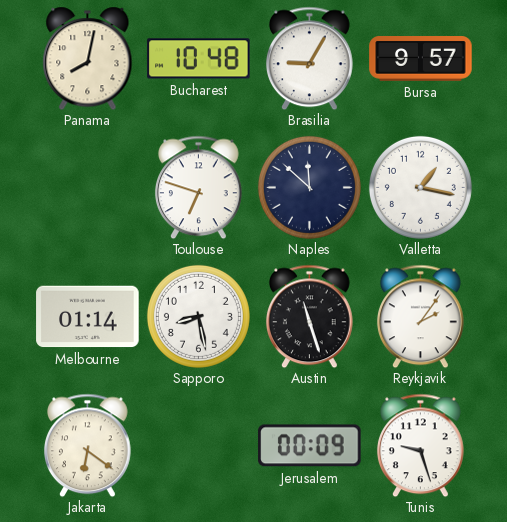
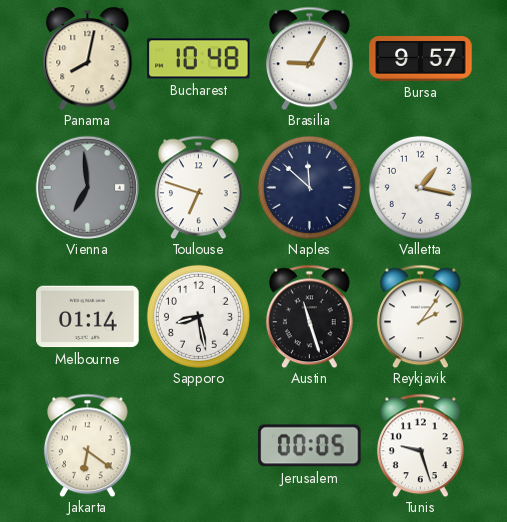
Vienna: none -> 6:59 (87, 187)
Jerusalem: 00:09 -> 00:05 (310, 446)
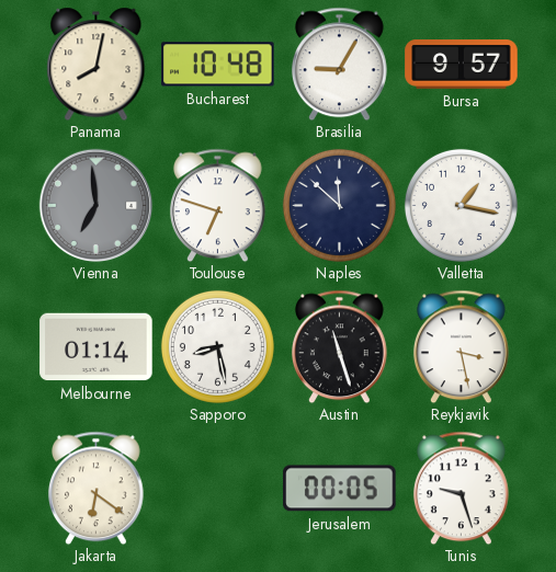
Reykjavik: 2:06 -> 3:28 (462, 346)
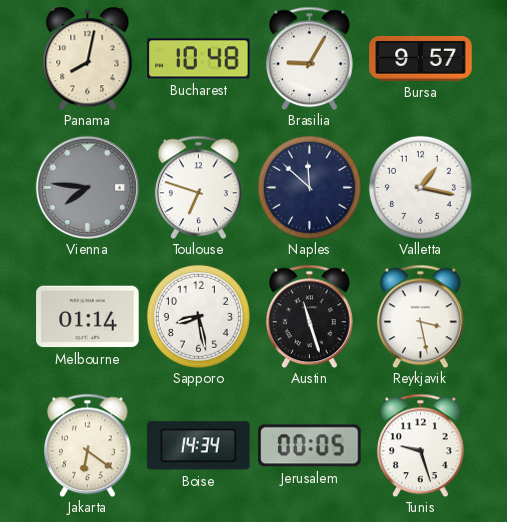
Vienna: 6:59 -> 7:46 (87, 187)
Boise: none -> 14:34 (199, 446)
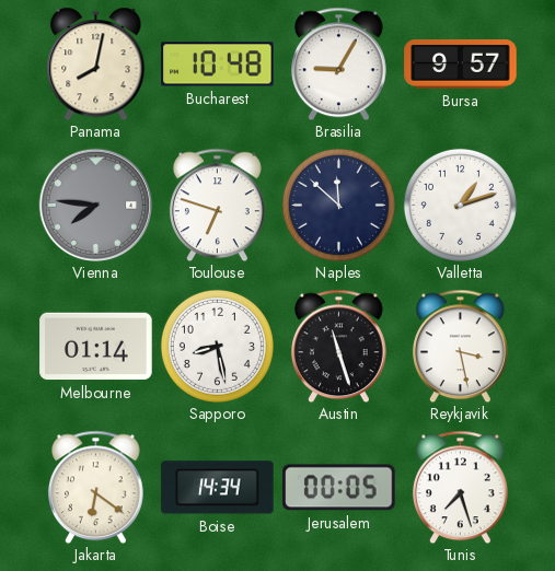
Valletta: 1:17 -> 1:12 (460, 205)
Tunis: 9:27 -> 7:27 (461, 487)
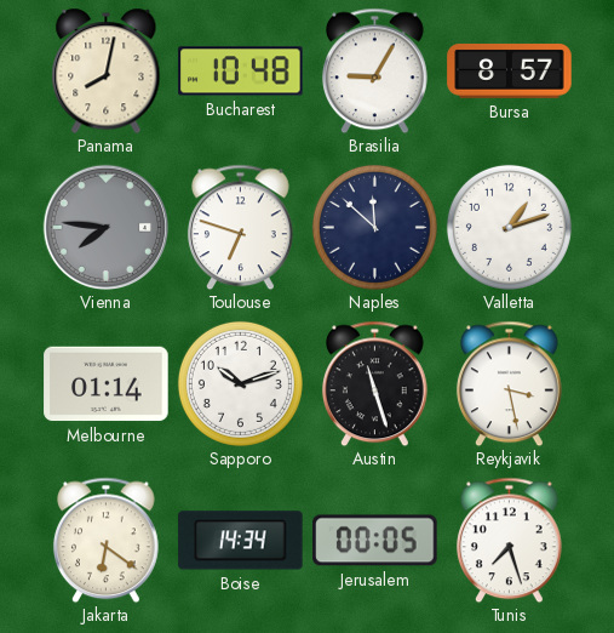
Bursa: 9:57 -> 8:57 (510, 72)
Sapporo: 8:28 -> 10:12 (240, 383)
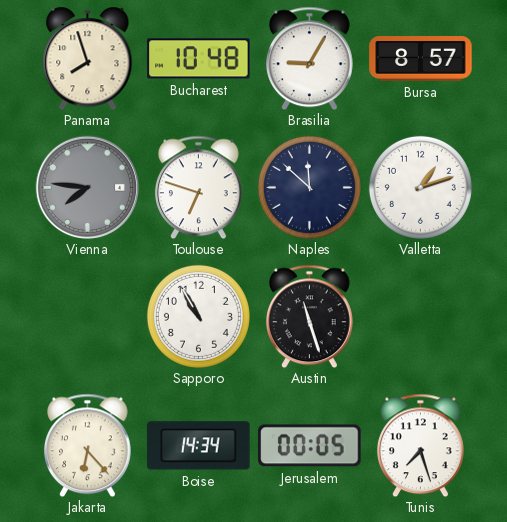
Panama: 8:02 -> 7:57 (88, 58)
Melbourne: 01:14 -> none (107, 384)
Sapporo: 10:12 -> 10:55 (198, 316)
Reykjavik: 3:28 -> none (510, 383)
Jakarta: 6:21 -> 6:23 (88, 445)
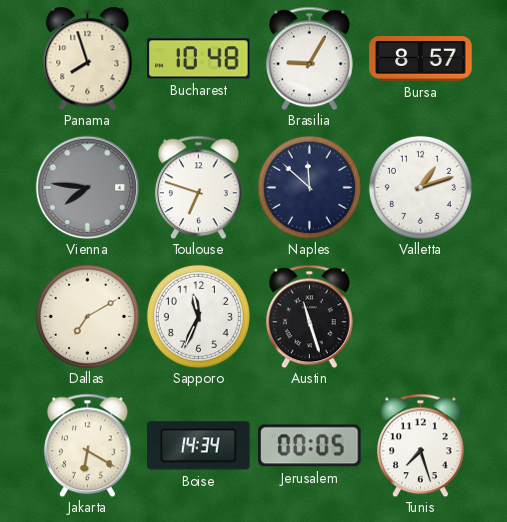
Dallas: none -> 7:10 (87, 316)
Sapporo: 10:55 -> 11:34 (198, 316)
Jakarta: 6:23 -> 6:20 (88, 445)
